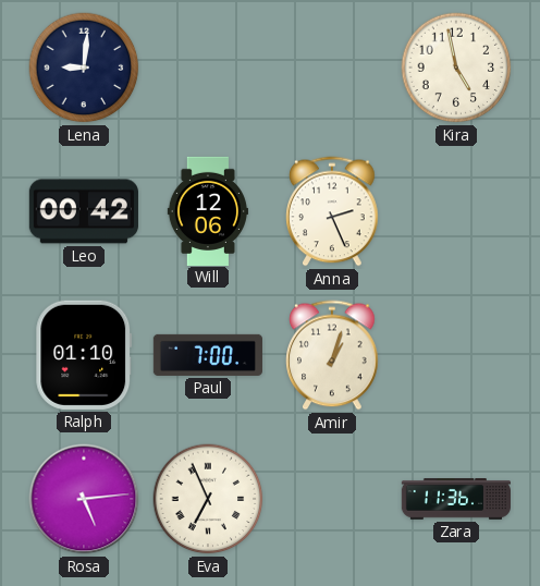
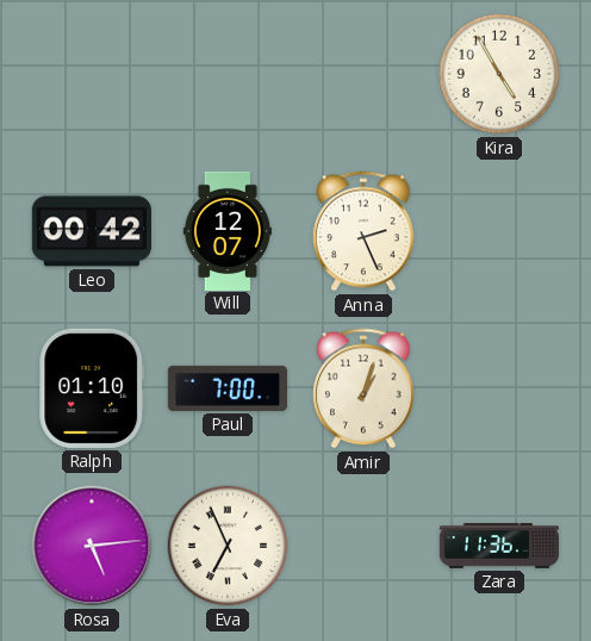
Lena: 9:01 -> none (84, 68)
Kira: 4:58 -> 4:55 (499, 74)
Will: 12:06 -> 12:07 (226, 230)
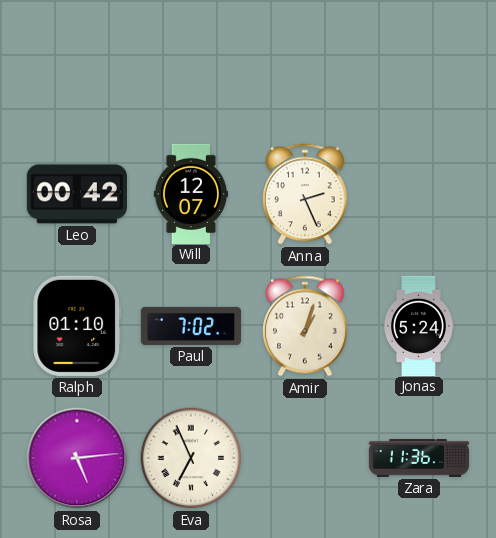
Kira: 4:55 -> none (499, 74)
Paul: 7:00 -> 7:02 (190, 326)
Jonas: none -> 5:24 (418, 325)
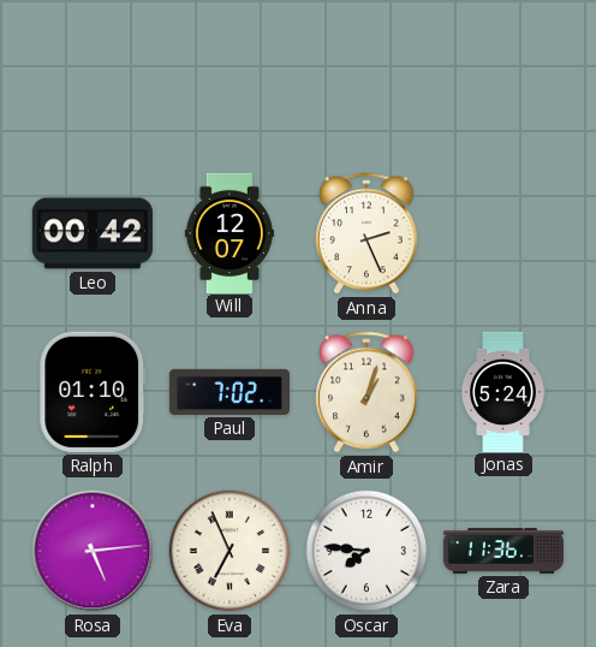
Oscar: none -> 7:46 (366, 551)
